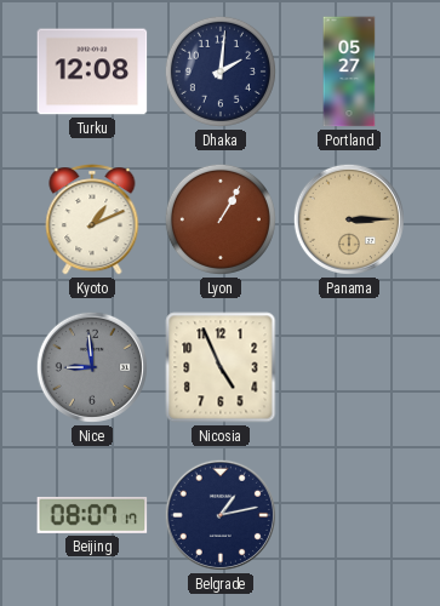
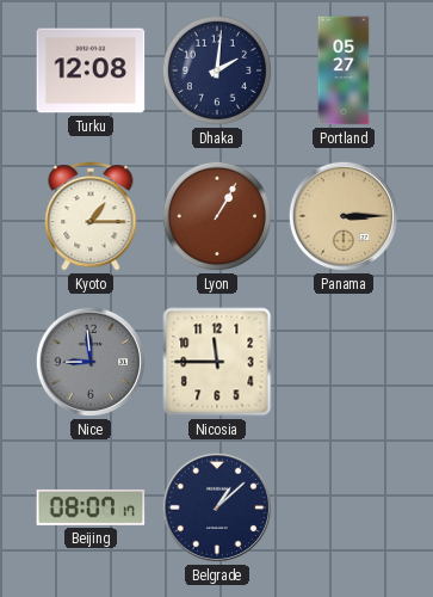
Kyoto: 1:11 -> 1:15 (91, 216)
Nicosia: 4:56 -> 11:45 (217, 362)
Belgrade: 1:13 -> 1:08 (217, 507)
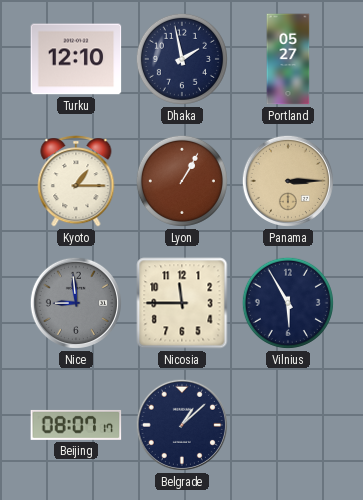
Turku: 12:08 -> 12:10 (76, 59)
Dhaka: 2:01 -> 1:58 (182, 59)
Vilnius: none -> 5:55 (288, 303)
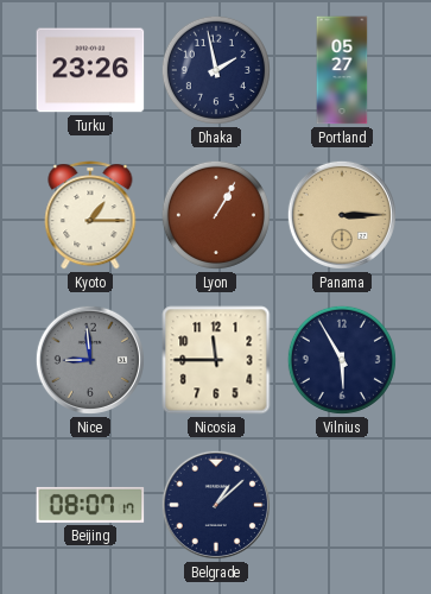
Turku: 12:10 -> 23:26 (90, 70)
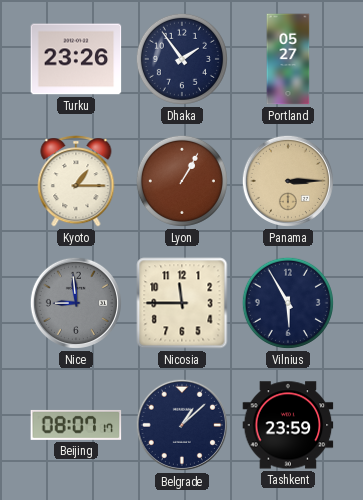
Dhaka: 1:58 -> 1:54 (182, 59)
Tashkent: none -> 23:59 (288, 425)
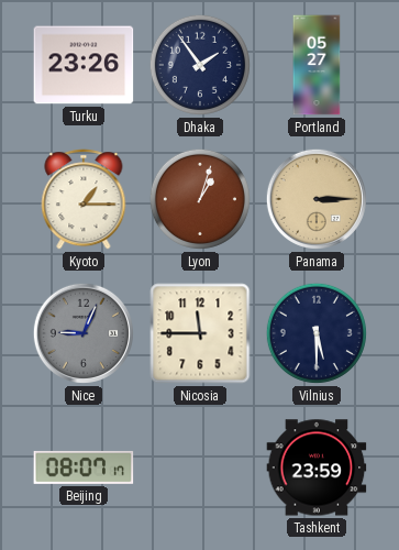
Lyon: 1:05 -> 1:03 (200, 199)
Nice: 8:59 -> 9:04 (84, 333)
Vilnius: 5:55 -> 5:30 (317, 333)
Belgrade: 1:08 -> none (182, 425)
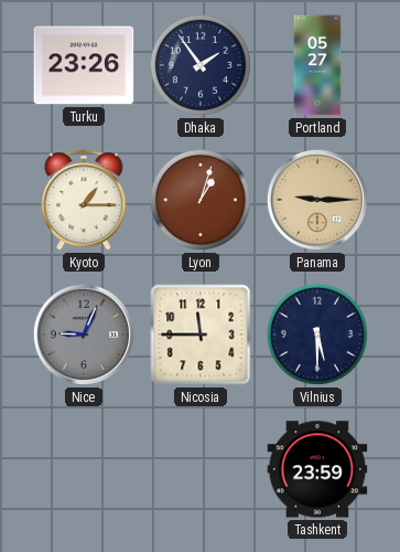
Panama: 3:15 -> 9:15 (317, 200)
Beijing: 08:07 -> none (84, 468)
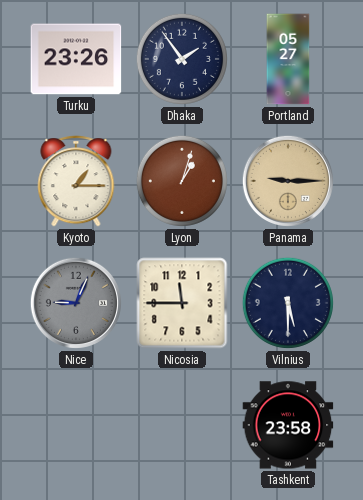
Tashkent: 23:59 -> 23:58 (288, 425)
